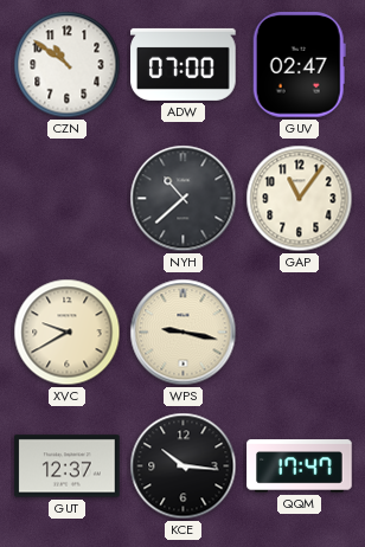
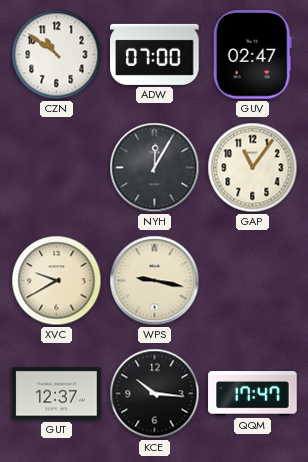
NYH: 10:38 -> 12:05 (155, 168)
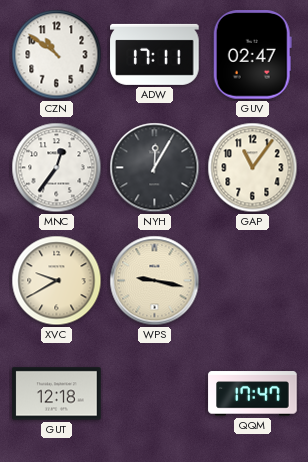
ADW: 07:00 -> 17:11 (155, 54)
MNC: none -> 12:36 (57, 168)
GUT: 12:37 -> 12:18 (57, 394)
KCE: 10:16 -> none (155, 394)
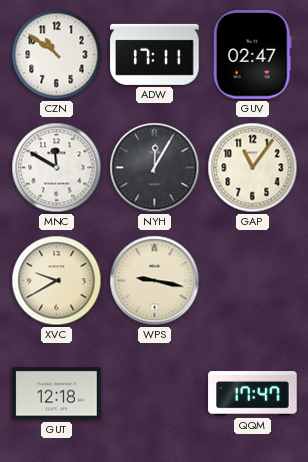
MNC: 12:36 -> 11:50 (57, 168)
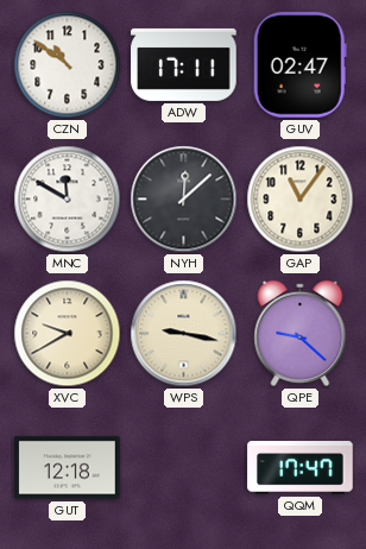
NYH: 12:05 -> 12:08 (184, 200)
QPE: none -> 9:22 (301, 333)
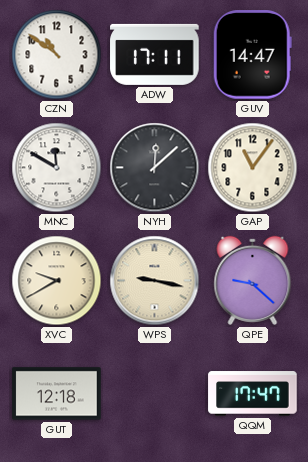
GUV: 02:47 -> 14:47 (252, 55)
